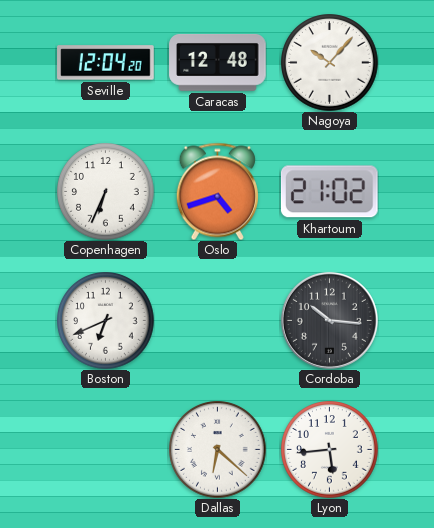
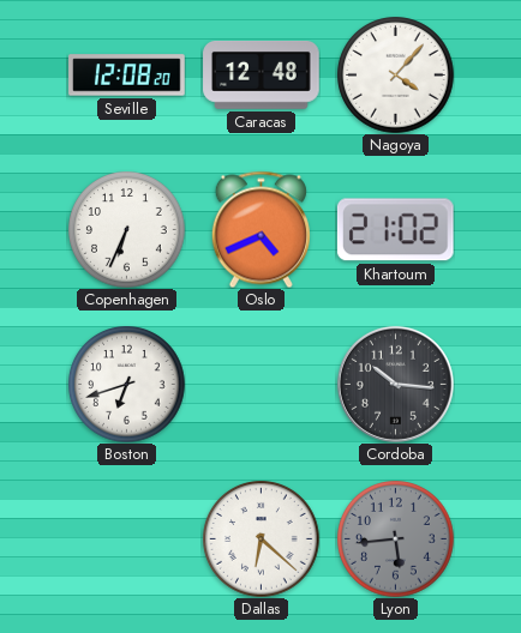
Seville: 12:04 -> 12:08 (127, 76)
Nagoya: 10:07 -> 4:07 (396, 76)
Oslo: 4:42 -> 4:41 (260, 229)
Boston: 6:41 -> 6:42 (127, 385)
Lyon dial: white -> grey (396, 539)
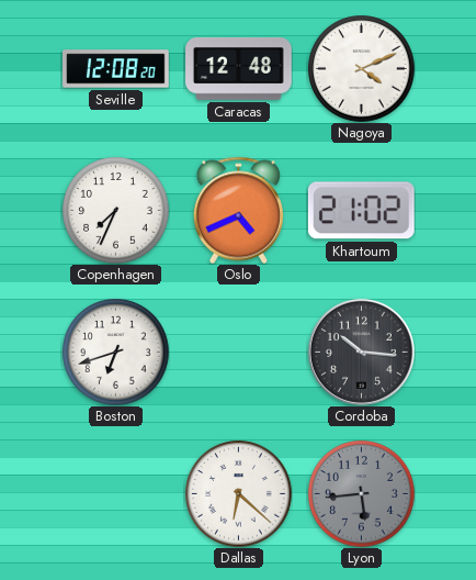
Nagoya: 4:07 -> 4:11 (362, 69)
Copenhagen: 6:34 -> 7:34 (116, 211)
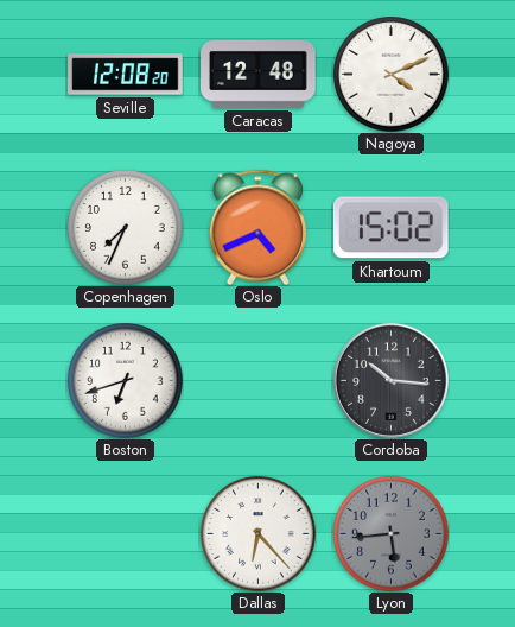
Khartoum: 21:02 -> 15:02 (390, 228)
Dallas: 6:22 -> 6:23 (259, 534)
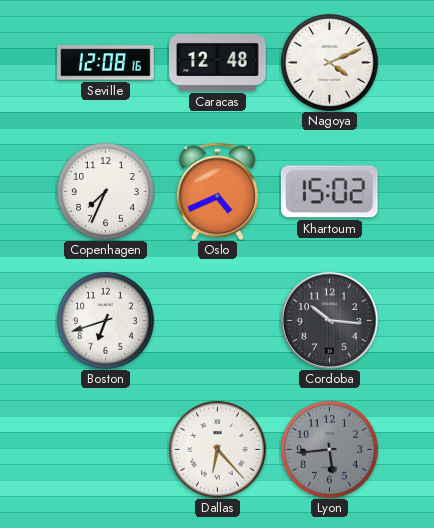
Seville: 12:08:20 -> 12:08:16 (106, 63)
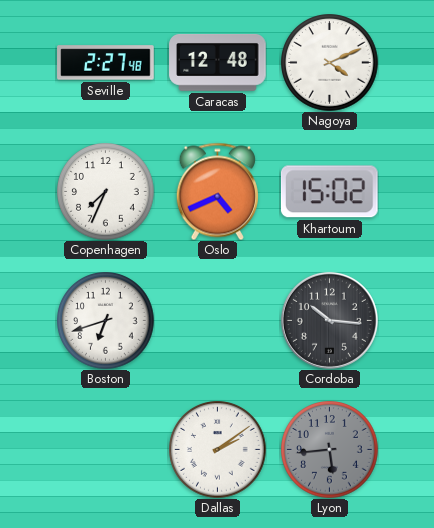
Seville: 12:08 -> 2:27 (106, 63)
Dallas: 6:23 -> 2:09 (218, 450)
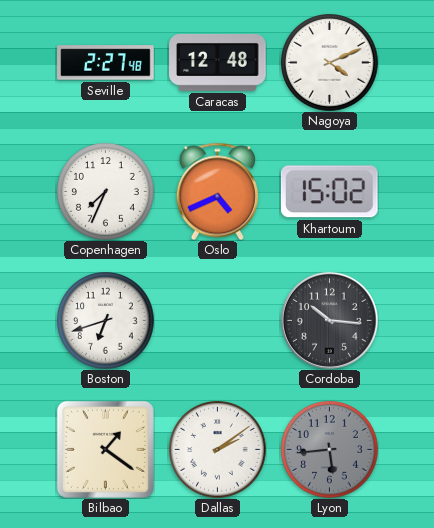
Bilbao: none -> 1:21 (105, 449)
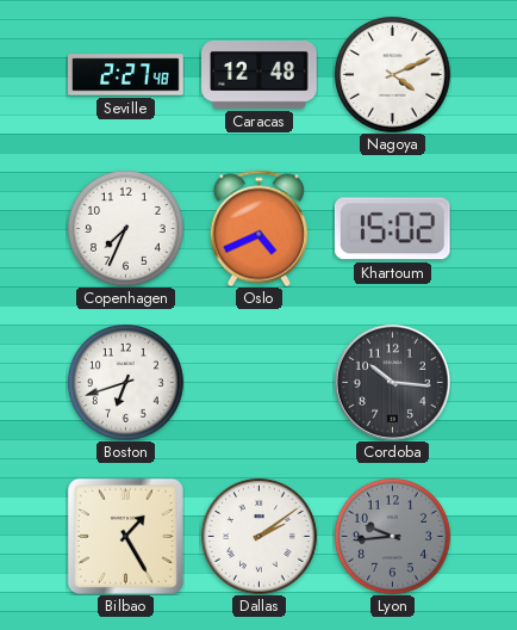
Bilbao: 1:21 -> 1:25 (125, 536)
Lyon: 5:44 -> 9:44 (393, 537)
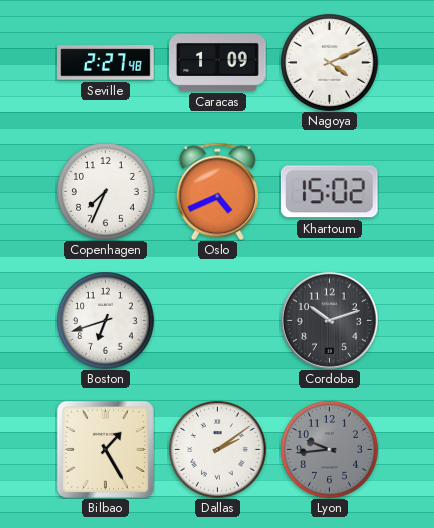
Caracas: 12:48 -> 1:09 (218, 63)
Cordoba: 10:16 -> 10:12 (329, 320)
